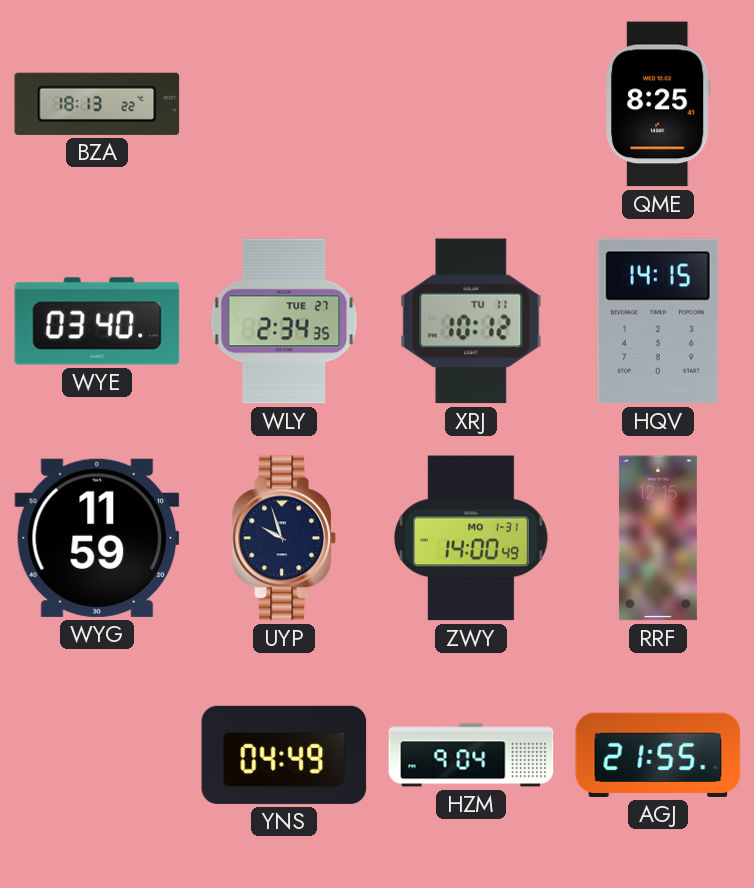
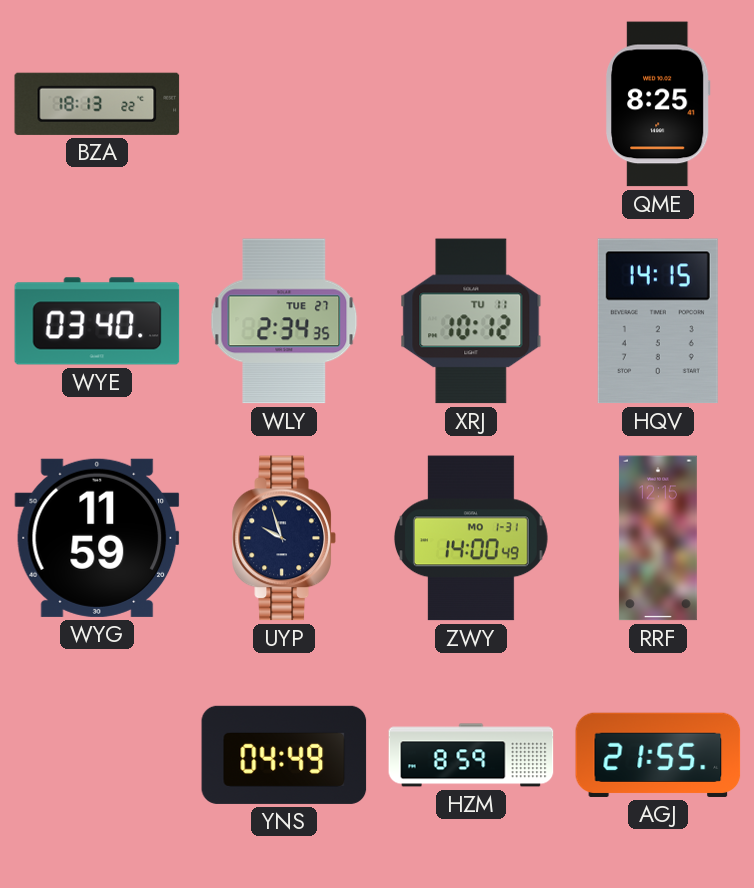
HZM: 9:04 -> 8:59 (471, 755)
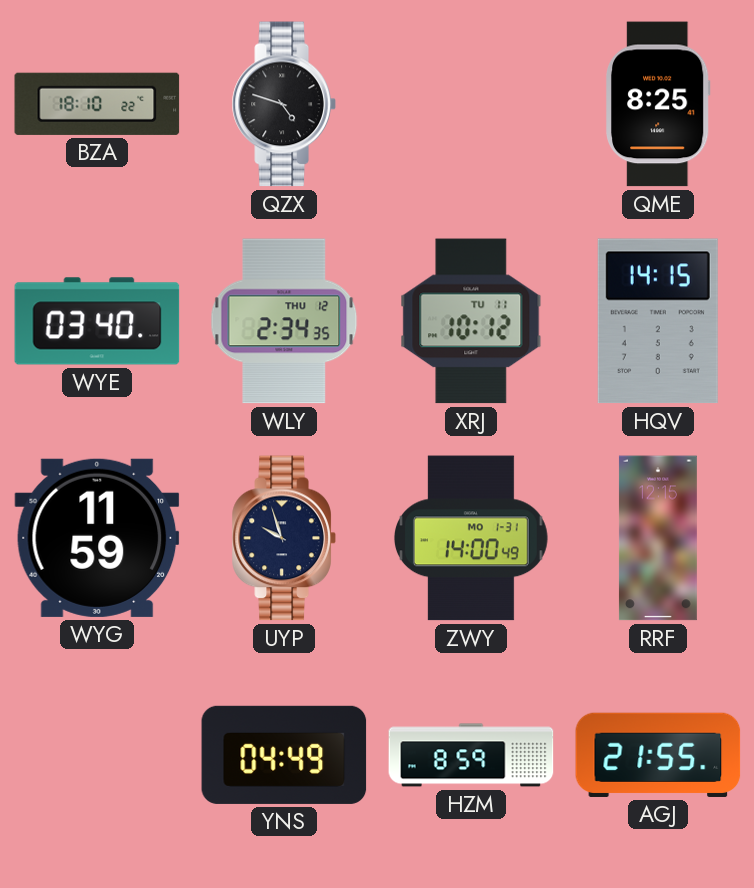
BZA: 18:13 -> 18:10 (97, 104)
QZX: none -> 4:48 (284, 104)
WLY date: TUE 27 -> THU 12 (284, 321)
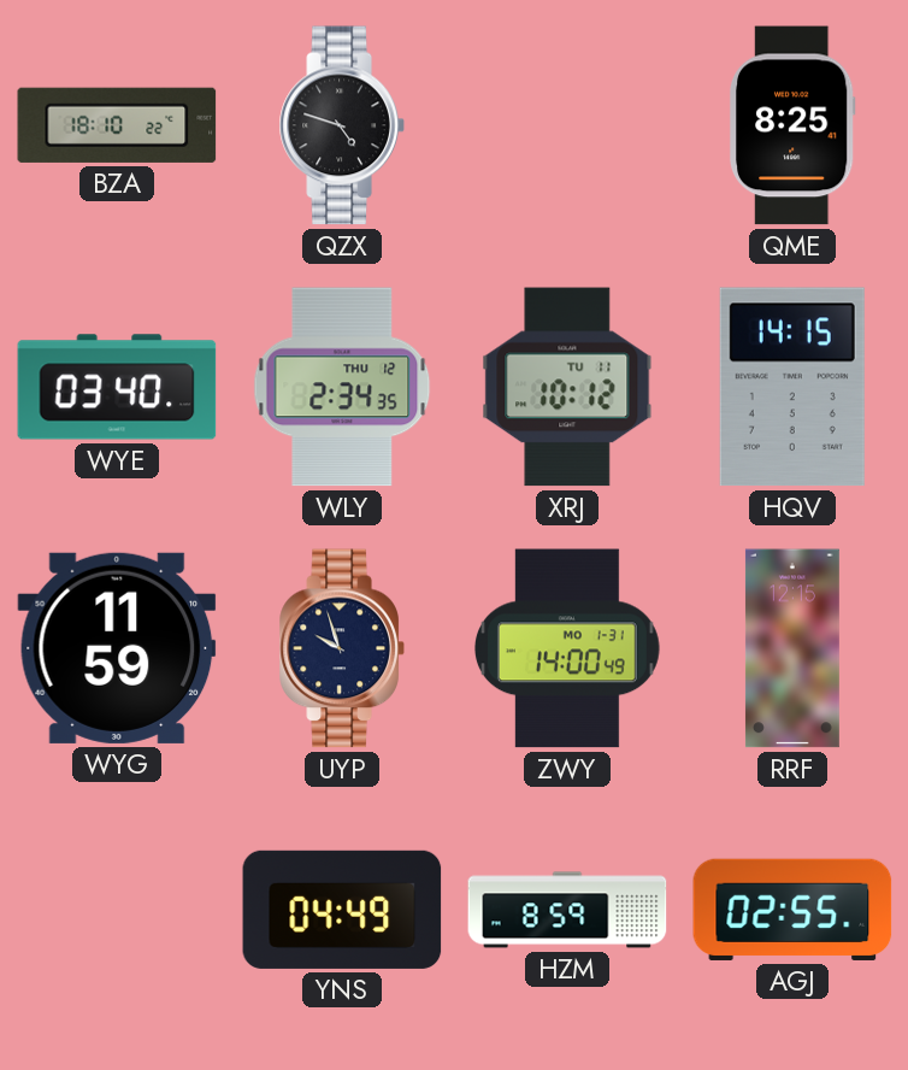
AGJ: 21:55 -> 02:55 (792, 910)
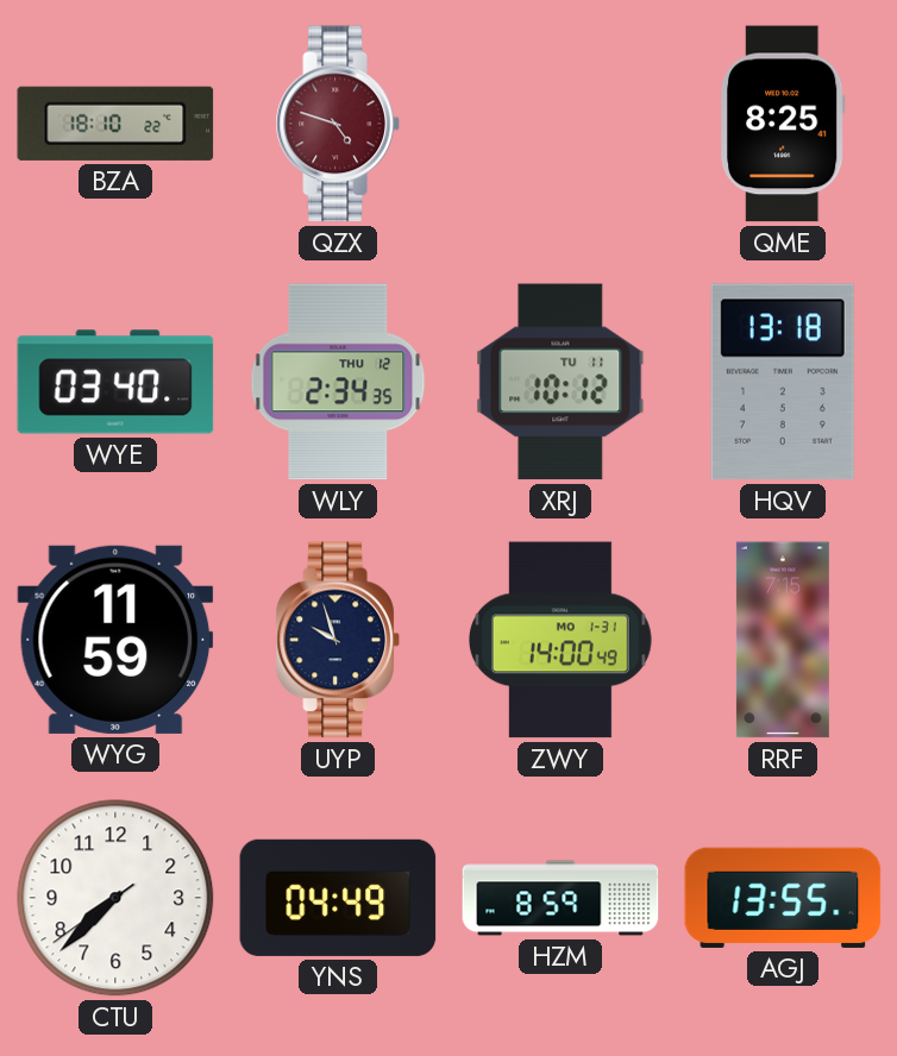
QZX dial: black -> burgundy (338, 124)
HQV: 14:15 -> 13:18 (783, 382)
RRF: 12:15 -> 7:15 (783, 640)
CTU: none -> 7:37 (115, 898)
AGJ: 02:55 -> 13:55 (783, 898)
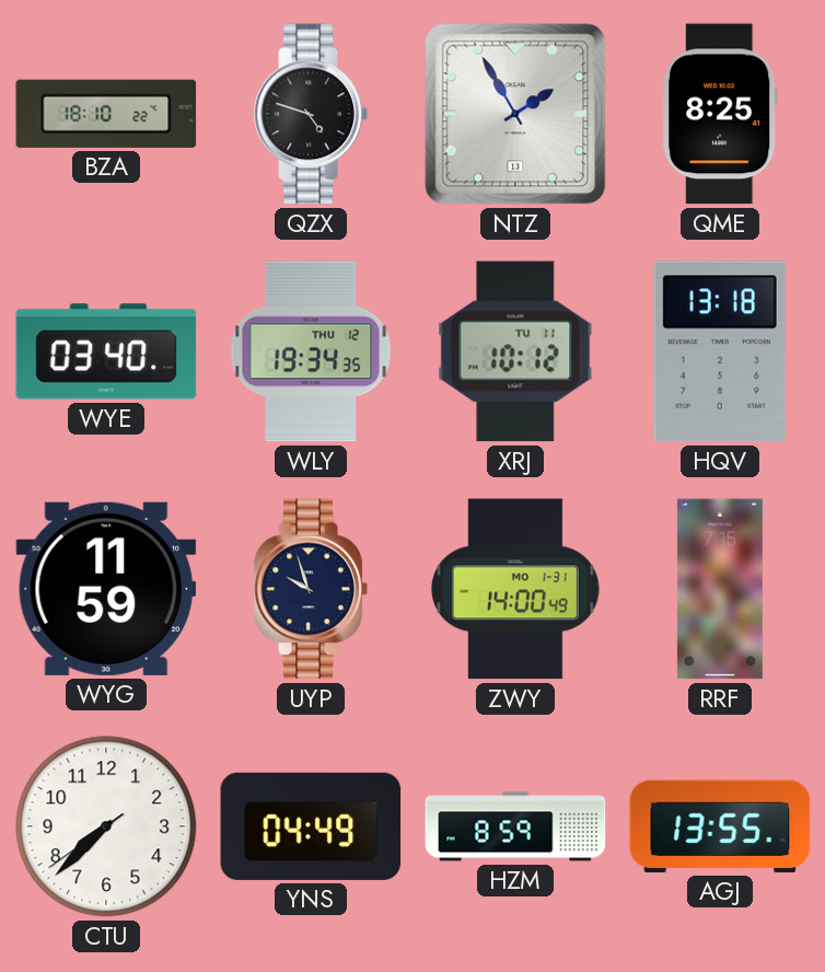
QZX dial: burgundy -> black (311, 114)
NTZ: none -> 1:55 (515, 114)
WLY: 2:34 -> 19:34 (311, 351)
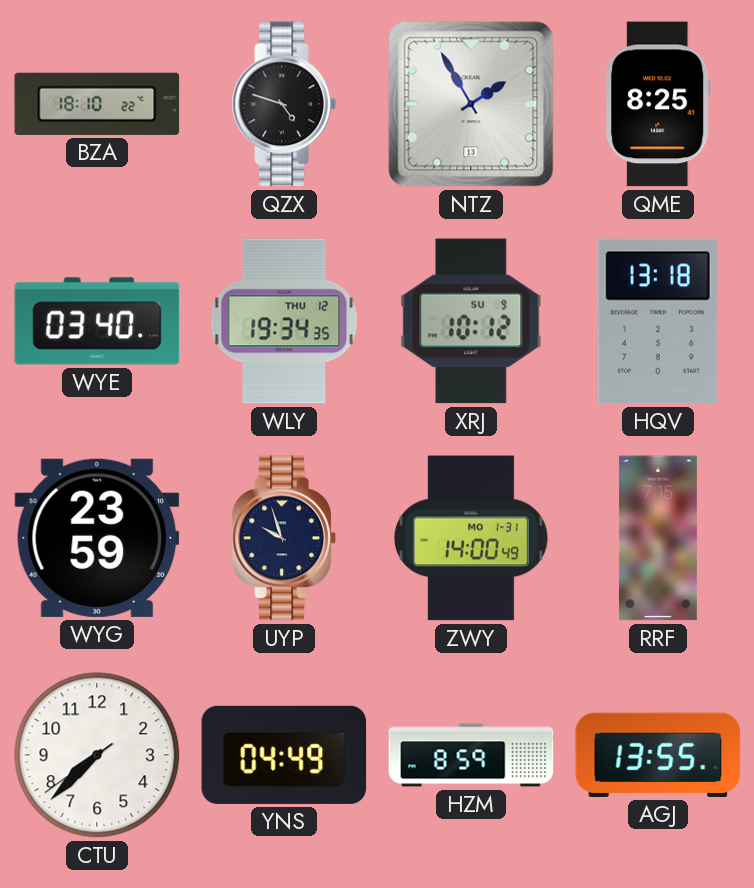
XRJ date: TU 11 -> SU 9 (471, 321)
WYG: 11:59 -> 23:59 (97, 538)
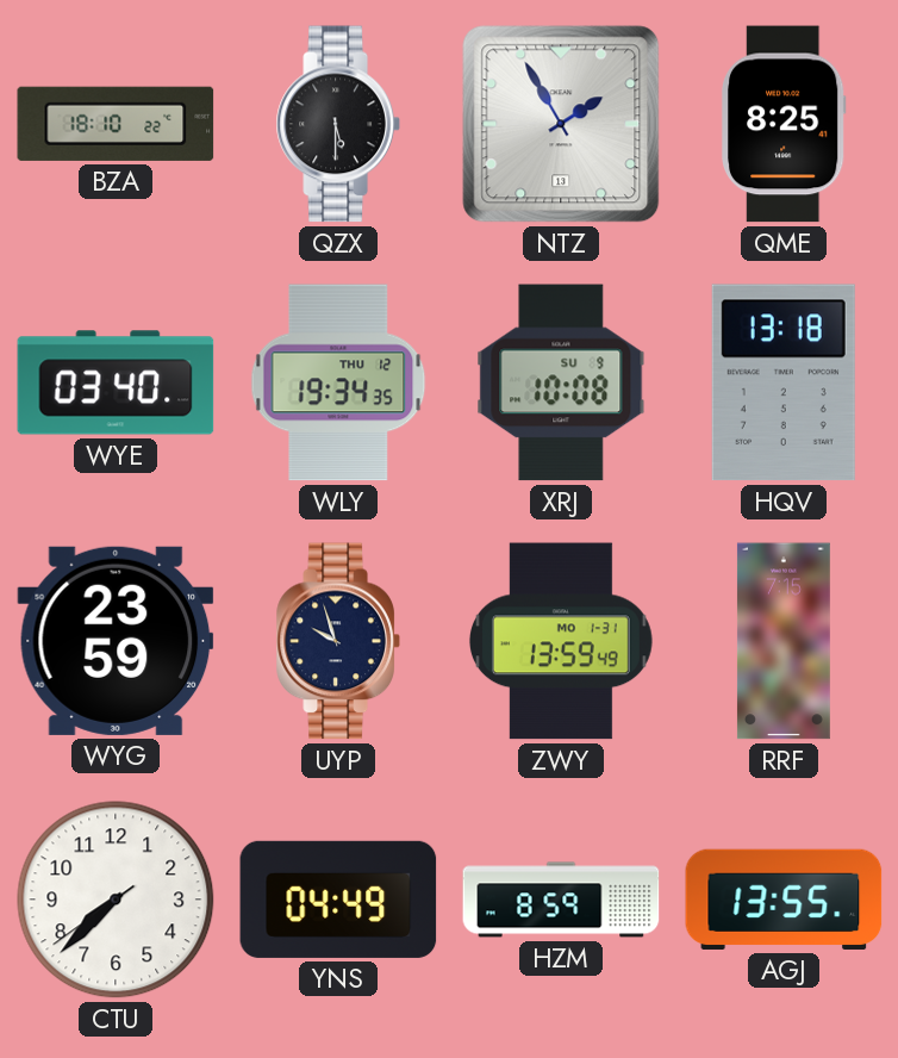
QZX: 4:48 -> 5:30 (338, 124)
XRJ: 10:12 -> 10:08 (561, 382)
ZWY: 14:00 -> 13:59 (561, 641)
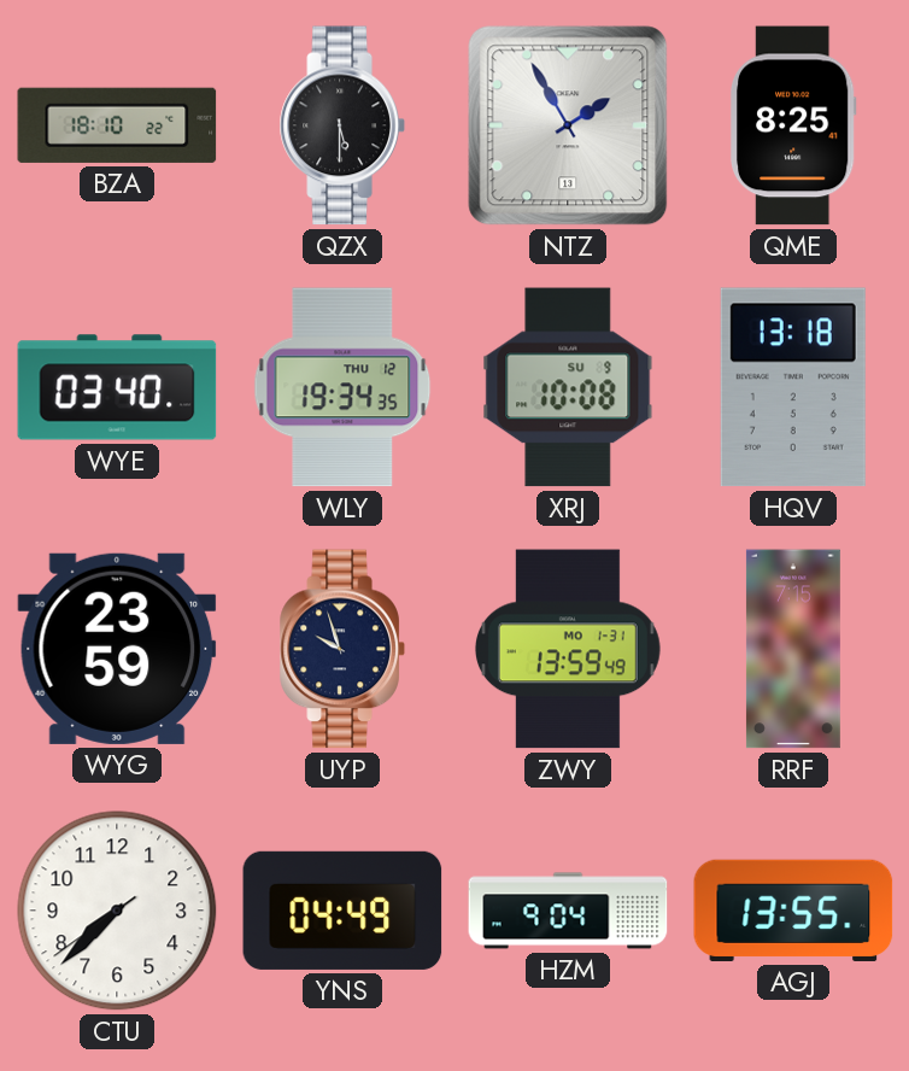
HZM: 8:59 -> 9:04 (568, 911)
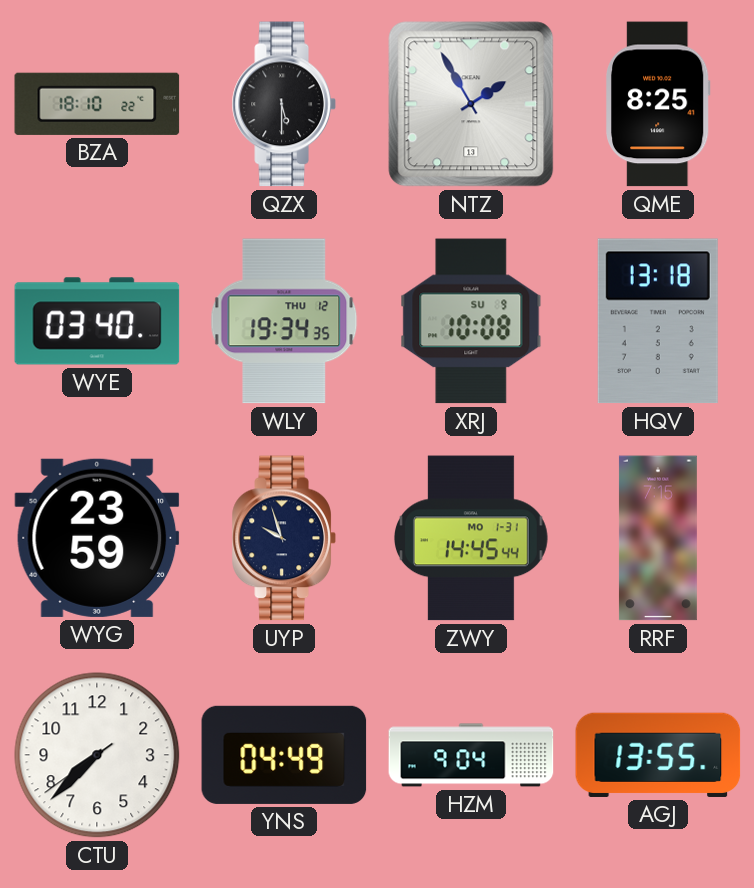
ZWY: 13:59 -> 14:45 (471, 538)
